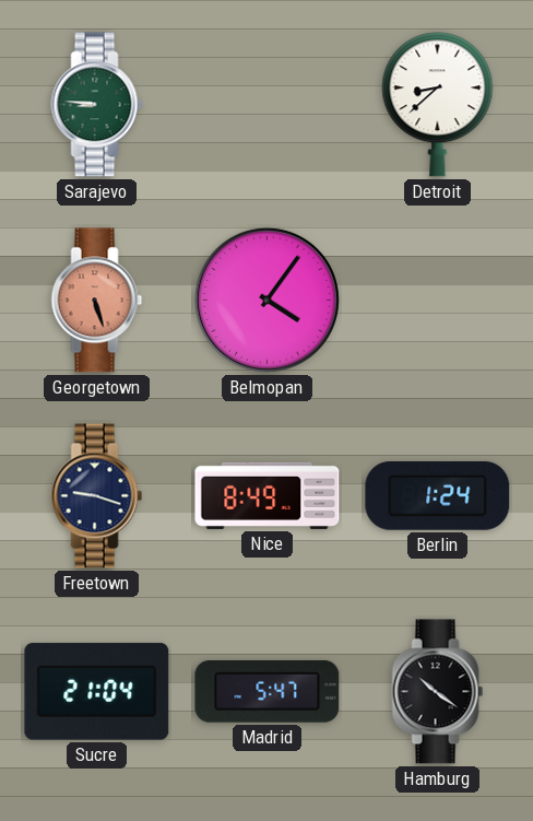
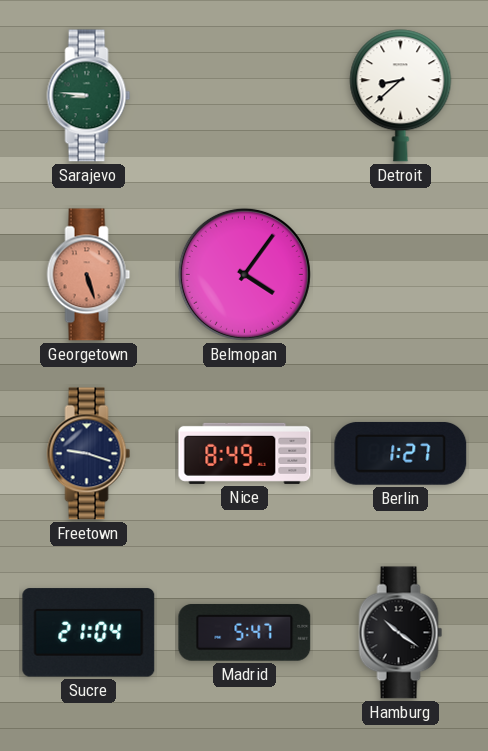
Berlin: 1:24 -> 1:27 (401, 453)
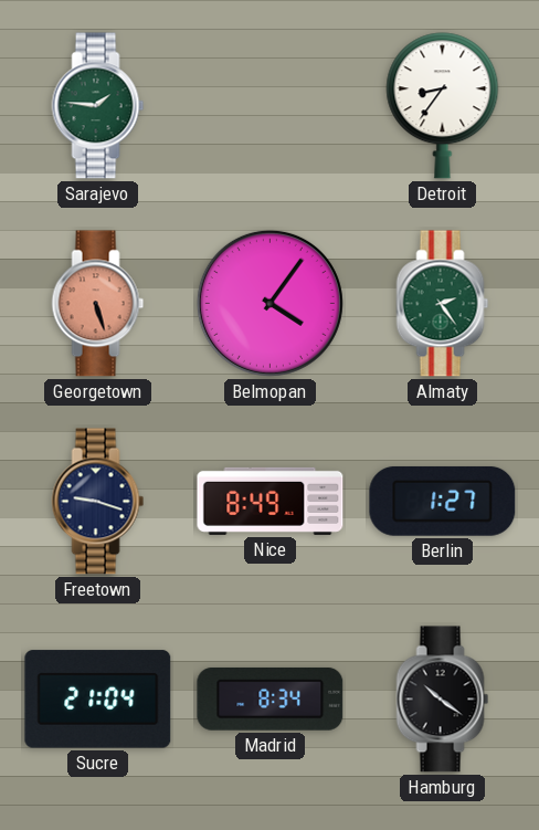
Sarajevo: 8:46 -> 1:46 (98, 106)
Detroit: 8:38 -> 8:36 (443, 106)
Almaty: none -> 2:24 (443, 304)
Madrid: 5:47 -> 8:34 (271, 698)
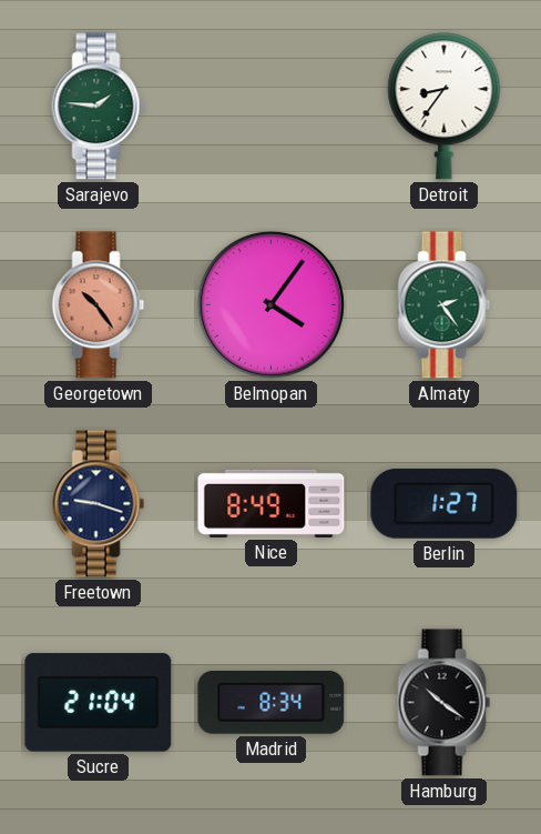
Georgetown: 5:27 -> 10:24 (99, 305)
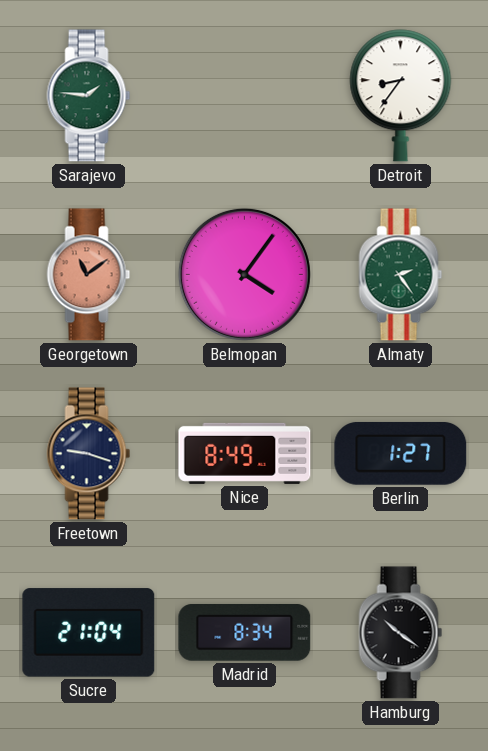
Georgetown: 10:24 -> 11:09 (89, 275)
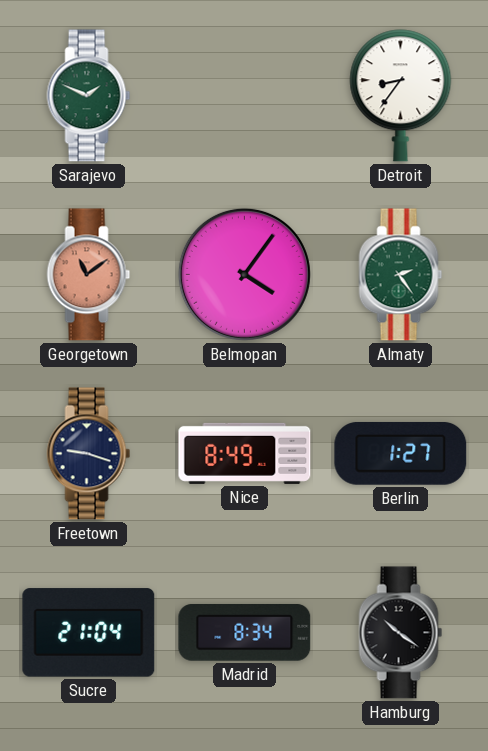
Sarajevo: 1:46 -> 1:49 (89, 96)
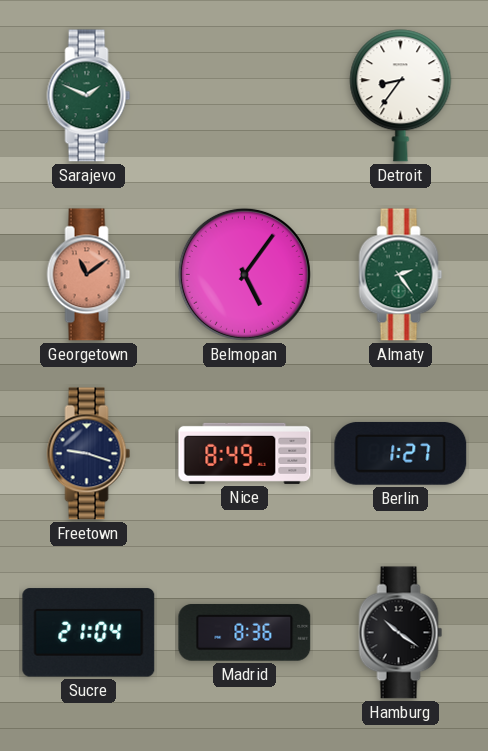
Belmopan: 4:06 -> 5:06 (244, 274)
Madrid: 8:34 -> 8:36 (245, 632)
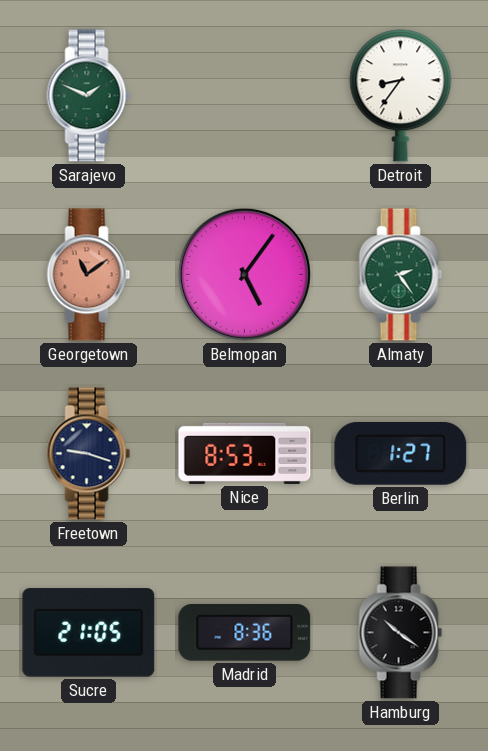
Nice: 8:49 -> 8:53 (245, 453)
Sucre: 21:04 -> 21:05 (89, 633)
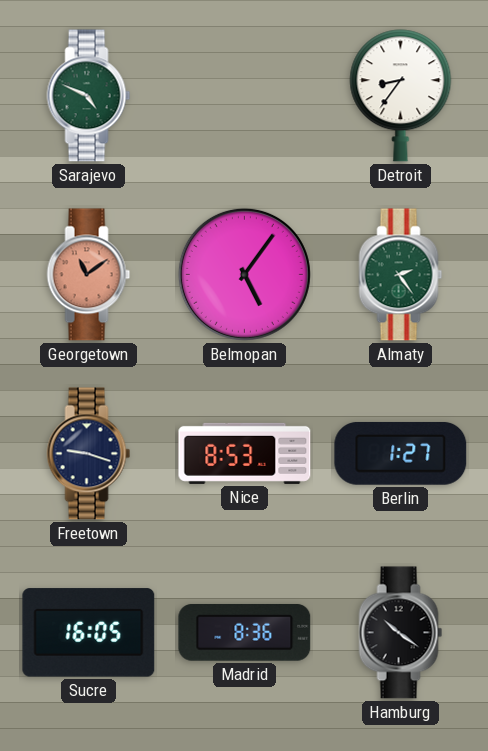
Sarajevo: 1:49 -> 4:49 (89, 96)
Sucre: 21:05 -> 16:05 (89, 633)
